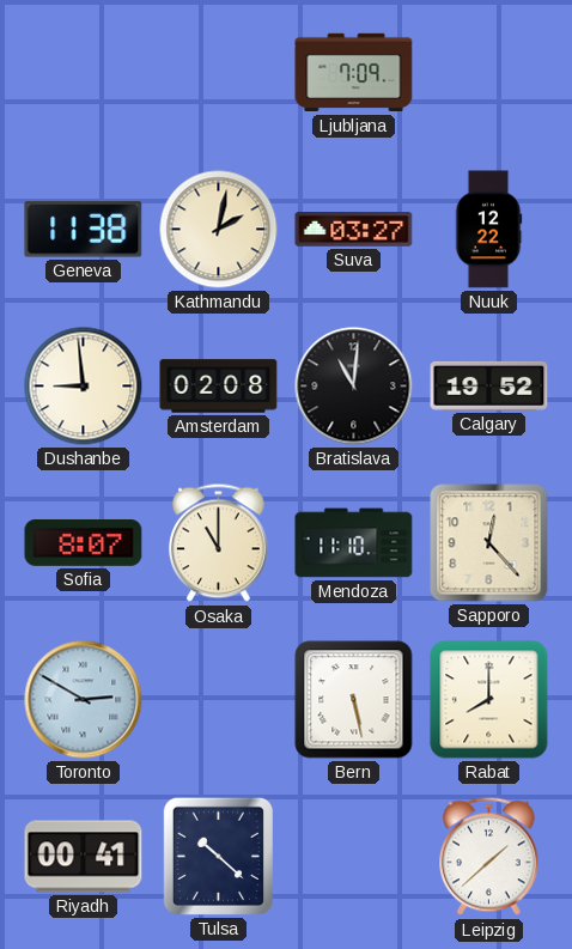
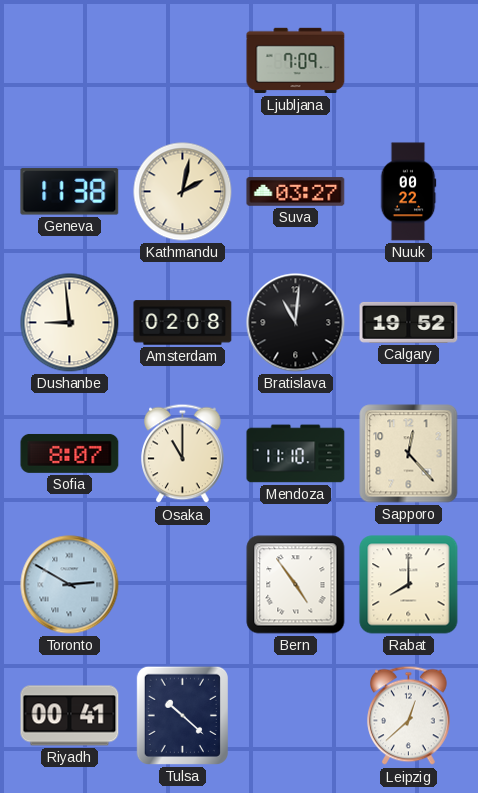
Nuuk: 12:22 -> 00:22 (408, 192)
Bern: 5:28 -> 4:54 (296, 585)
Leipzig: 1:38 -> 12:38 (409, 716)
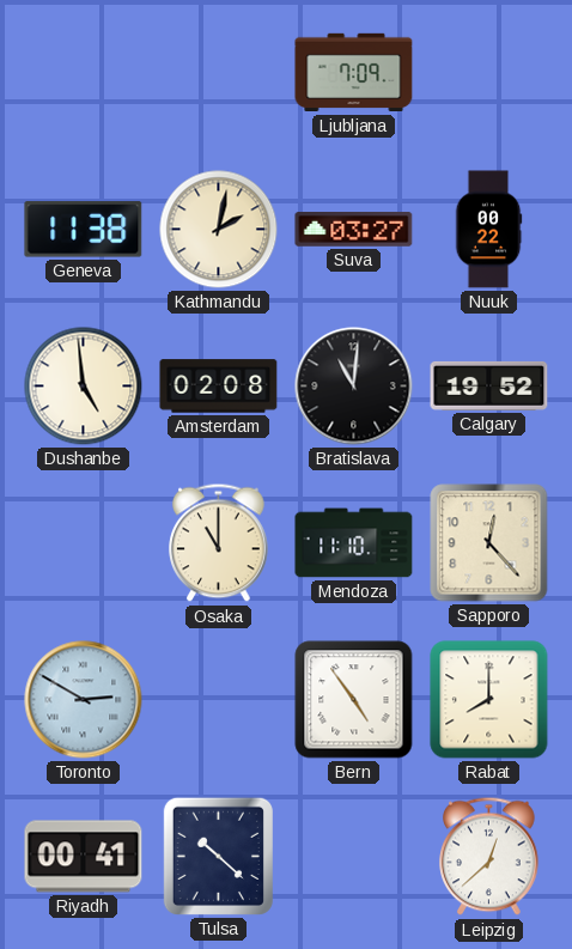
Dushanbe: 8:59 -> 4:59 (84, 387)
Sofia: 8:07 -> none (70, 453)
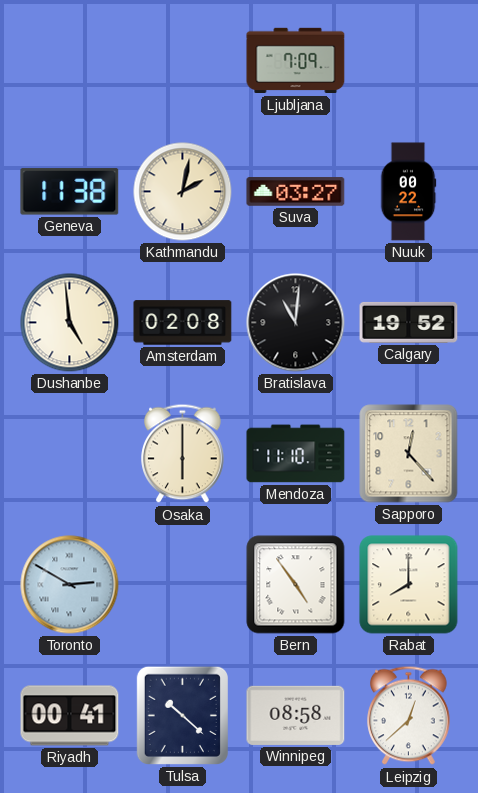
Osaka: 11:00 -> 6:00 (183, 454)
Winnipeg: none -> 08:58 (296, 715)
